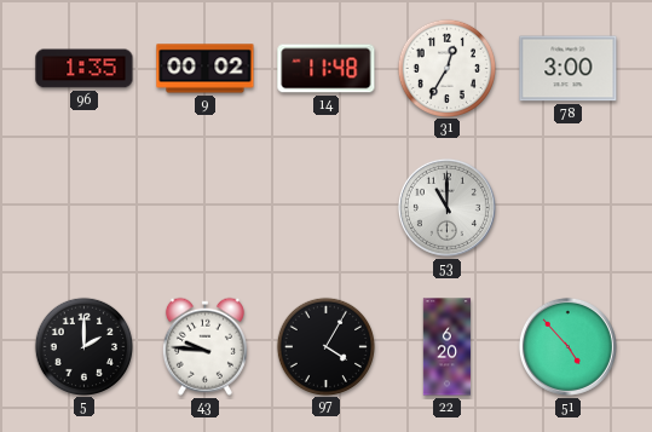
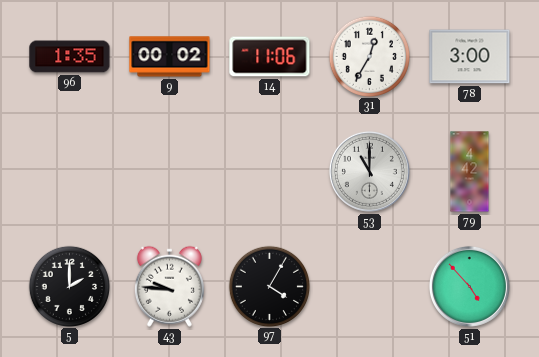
14: 11:48 -> 11:06 (270, 57)
79: none -> 4:42 (470, 172)
22: 6:20 -> none (448, 347)
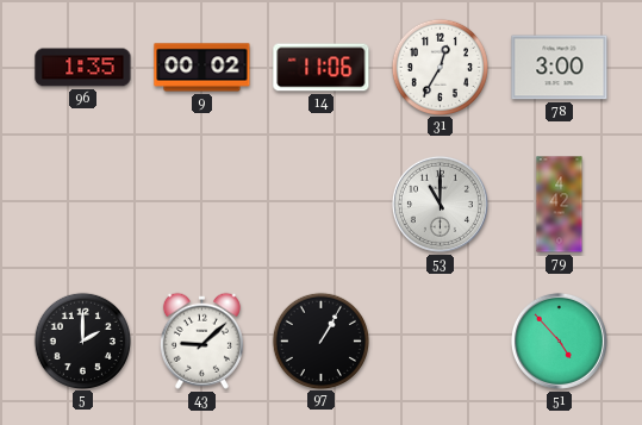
43: 9:46 -> 9:08 (201, 340)
97: 4:05 -> 1:05 (320, 340)
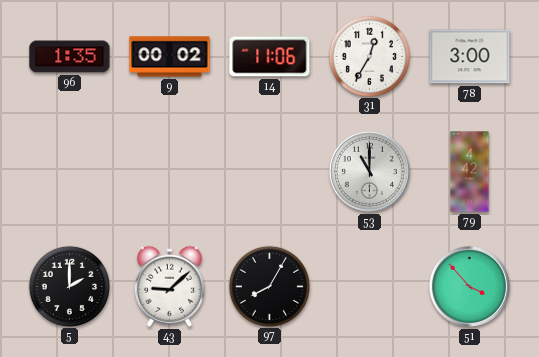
97: 1:05 -> 8:05 (269, 286)
51: 4:53 -> 3:53 (469, 286)
